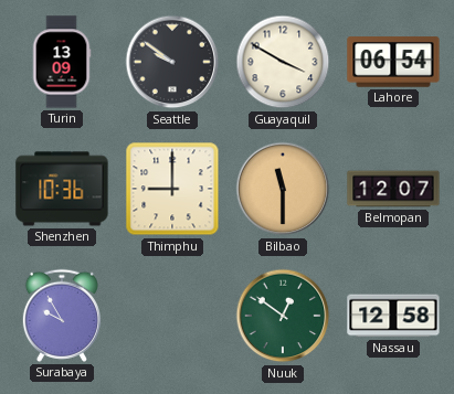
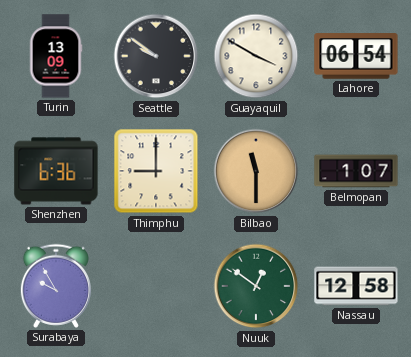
Shenzhen: 10:36 -> 6:36 (56, 171)
Belmopan: 12:07 -> 1:07 (356, 171)
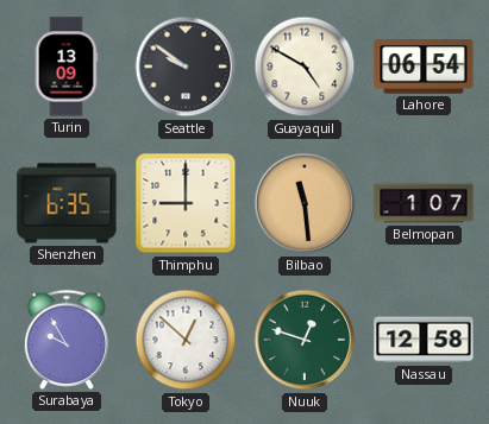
Guayaquil: 3:50 -> 4:50 (305, 67)
Shenzhen: 6:36 -> 6:35 (67, 203)
Bilbao: 11:30 -> 11:29 (305, 203)
Tokyo: none -> 12:52 (186, 340)
Nuuk: 12:51 -> 12:48 (305, 340)
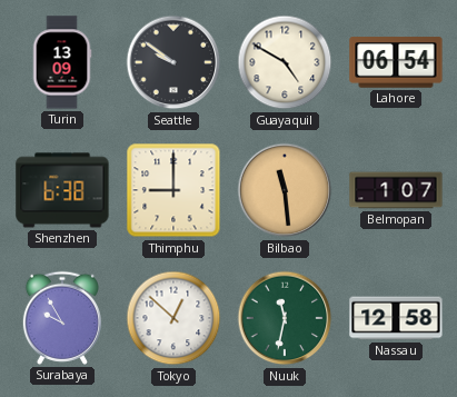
Shenzhen: 6:35 -> 6:38 (62, 190)
Nuuk: 12:48 -> 11:32 (285, 318)
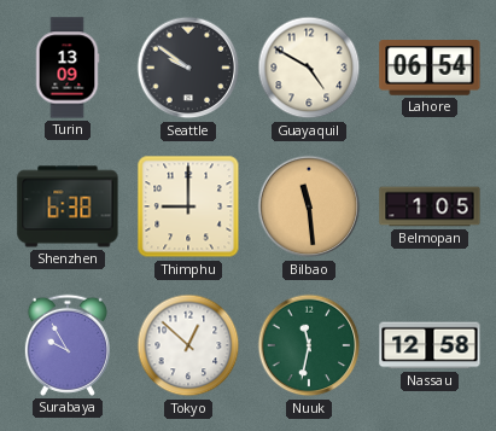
Belmopan: 1:07 -> 1:05 (430, 206)
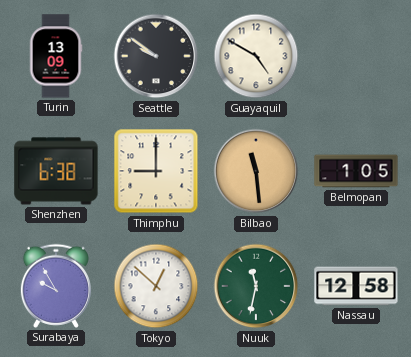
Lahore: 06:54 -> none (430, 68)
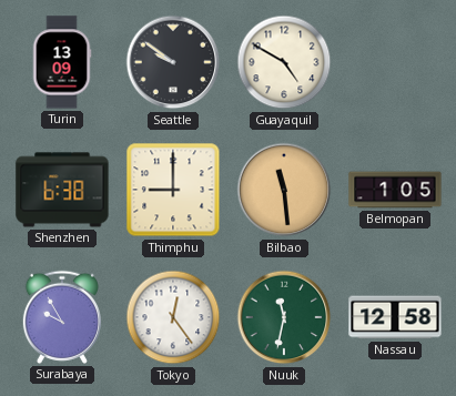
Tokyo: 12:52 -> 12:24 (173, 317)
